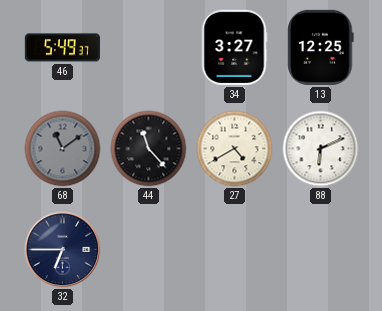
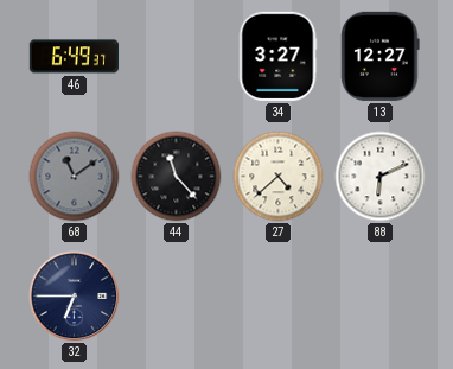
46: 5:49 -> 6:49 (74, 57)
13: 12:25 -> 12:27 (381, 56)
27: 4:40 -> 4:38 (279, 177)
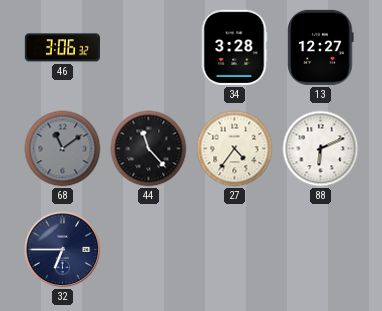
46: 6:49 -> 3:06 (62, 48)
34: 3:27 -> 3:28 (234, 47)
27: 4:38 -> 4:36 (235, 149)
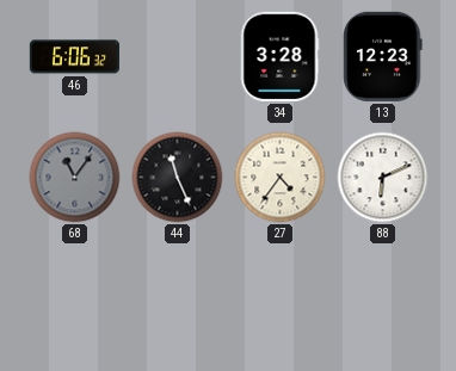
46: 3:06 -> 6:06 (74, 57)
13: 12:27 -> 12:23 (383, 56)
68: 11:09 -> 11:06 (75, 178)
44: 11:23 -> 11:26 (178, 178)
32: 6:45 -> none (63, 250)
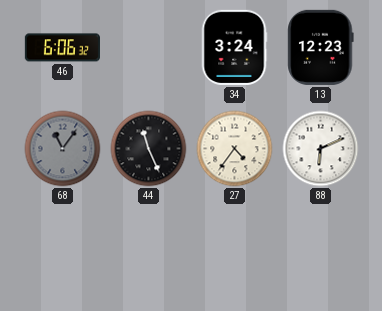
34: 3:28 -> 3:24 (234, 47)
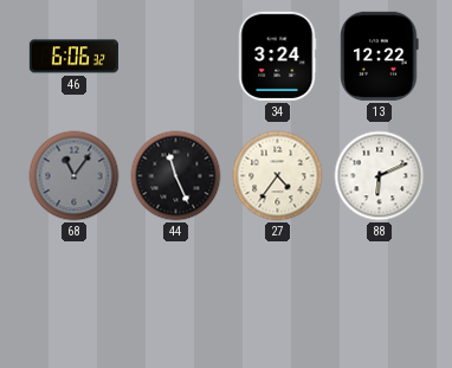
13: 12:23 -> 12:22 (380, 56)
